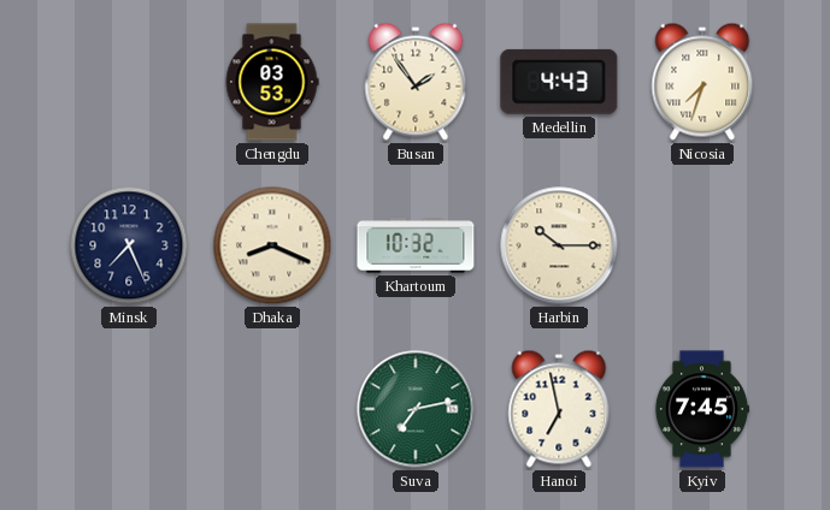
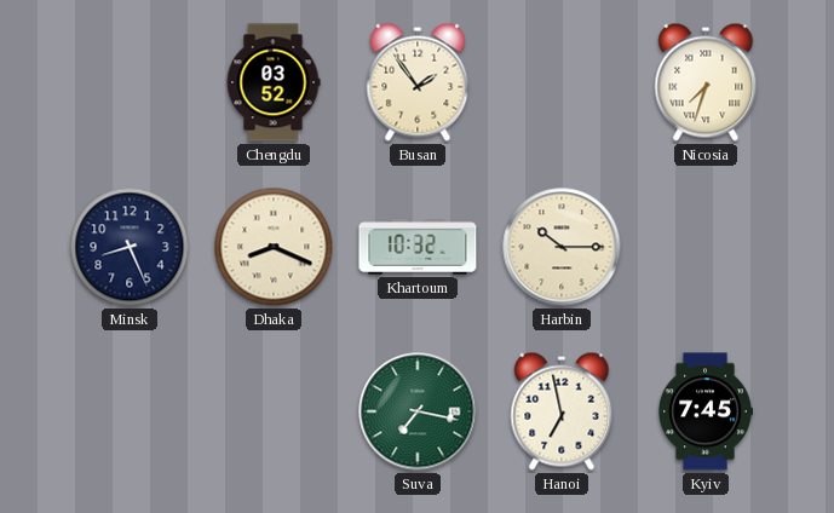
Chengdu: 03:53 -> 03:52 (274, 82)
Medellin: 4:43 -> none (559, 82)
Minsk: 7:26 -> 8:26 (130, 247)
Suva: 7:13 -> 7:17 (418, 411)
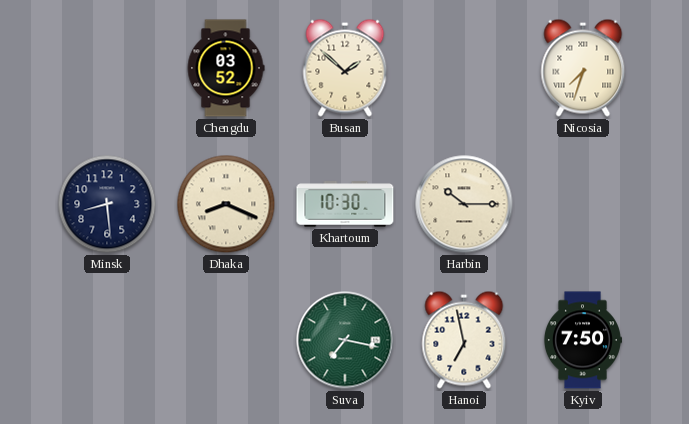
Busan: 1:54 -> 1:52 (345, 68)
Minsk: 8:26 -> 8:29 (107, 204)
Khartoum: 10:32 -> 10:30 (345, 204)
Kyiv: 7:45 -> 7:50 (582, 340)
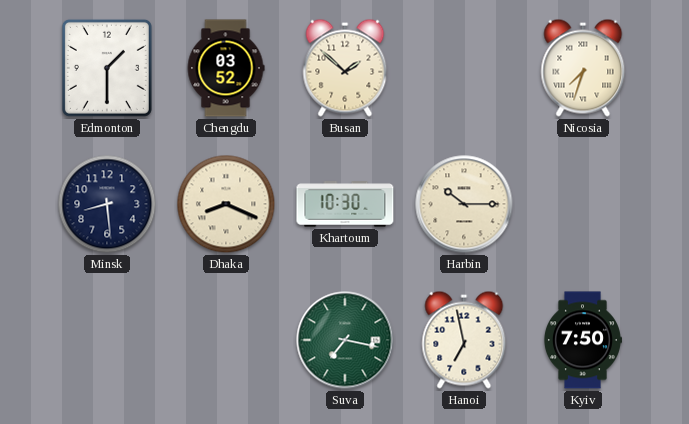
Edmonton: none -> 1:30 (107, 68)
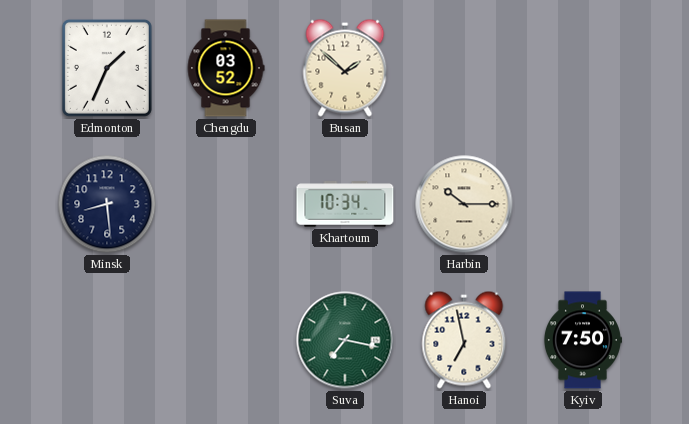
Edmonton: 1:30 -> 1:34 (107, 68)
Nicosia: 7:33 -> none (583, 68)
Dhaka: 8:19 -> none (226, 204)
Khartoum: 10:30 -> 10:34 (345, 204)
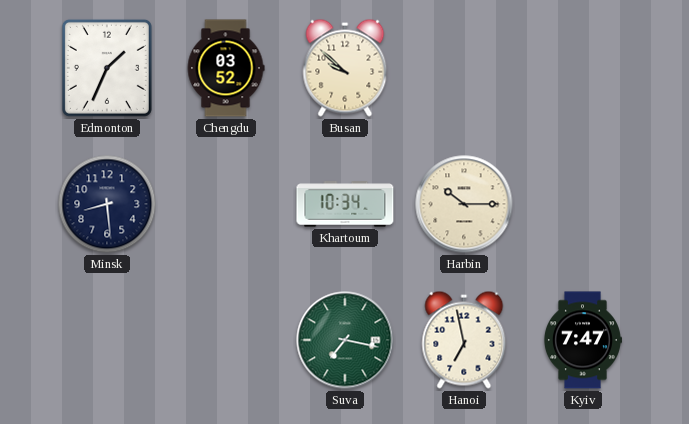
Busan: 1:52 -> 9:52 (345, 68)
Kyiv: 7:50 -> 7:47 (582, 340)
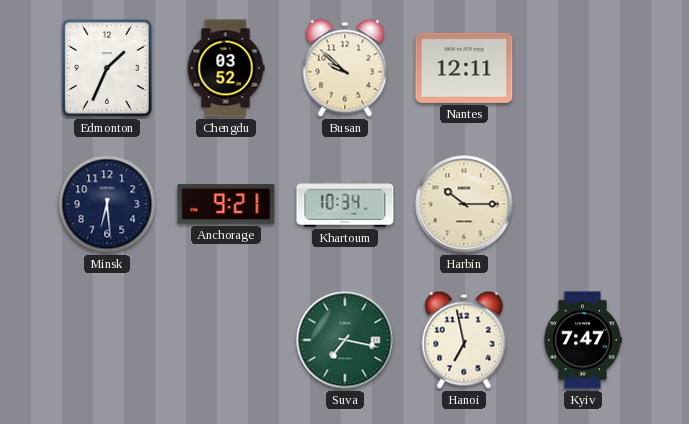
Nantes: none -> 12:11 (464, 68)
Minsk: 8:29 -> 6:29 (107, 204)
Anchorage: none -> 9:21 (226, 204)
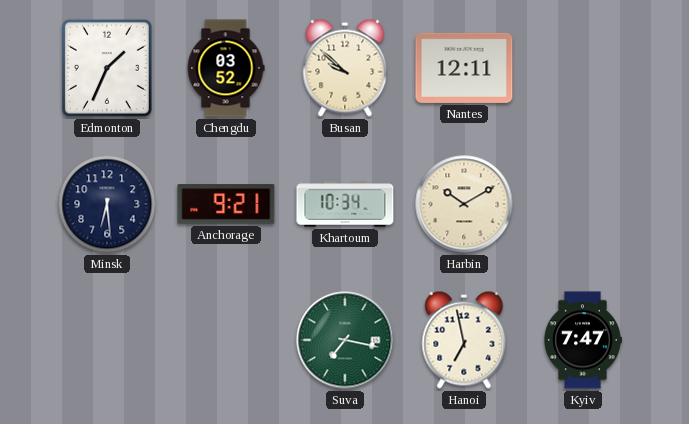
Harbin: 10:15 -> 10:10 (464, 204)
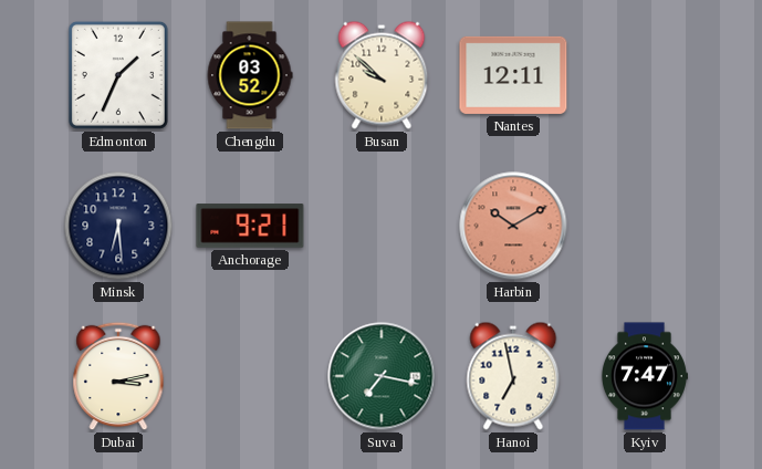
Khartoum: 10:34 -> none (345, 204)
Harbin dial: cream -> salmon (513, 226)
Dubai: none -> 3:13 (118, 376)
